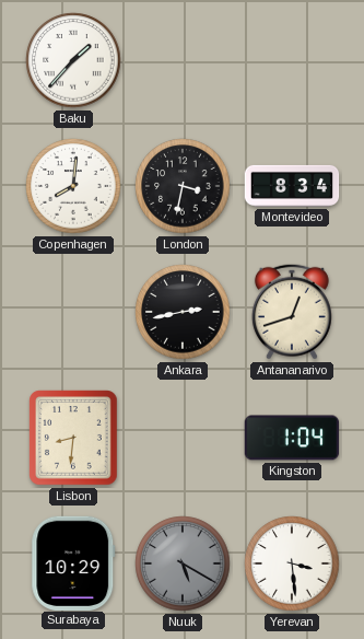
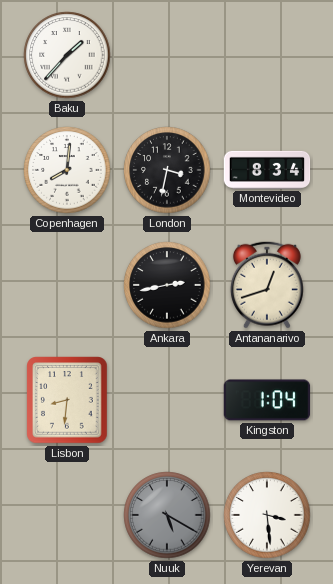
Surabaya: 10:29 -> none (73, 562)
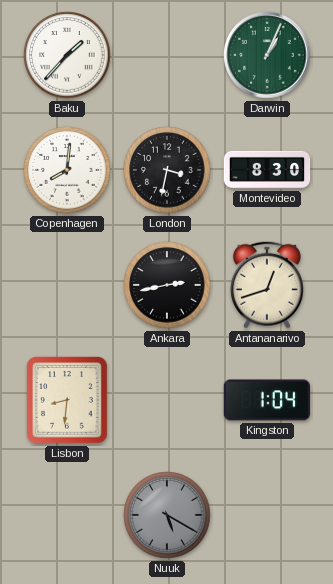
Darwin: none -> 1:04 (267, 55)
Montevideo: 8:34 -> 8:30 (267, 170)
Yerevan: 3:29 -> none (267, 515)
